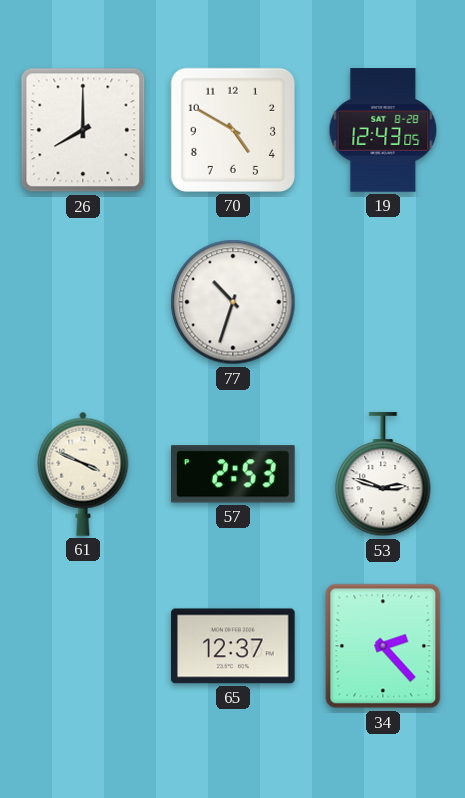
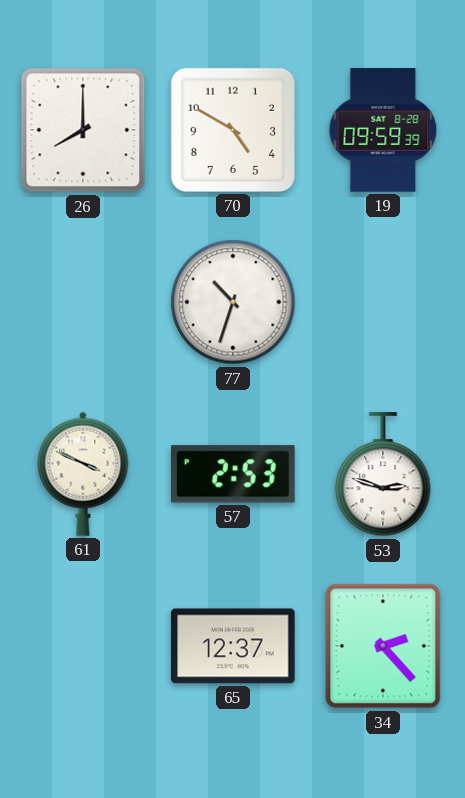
19: 12:43 -> 09:59 (383, 130)
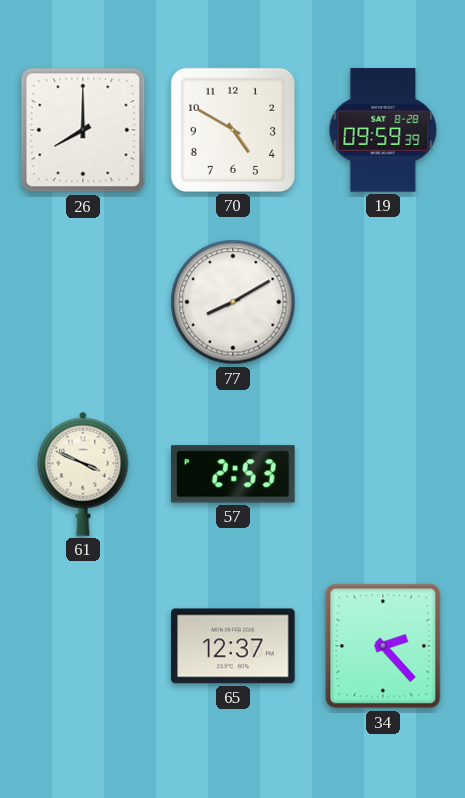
77: 10:33 -> 8:10 (233, 302)
53: 2:48 -> none (383, 475)
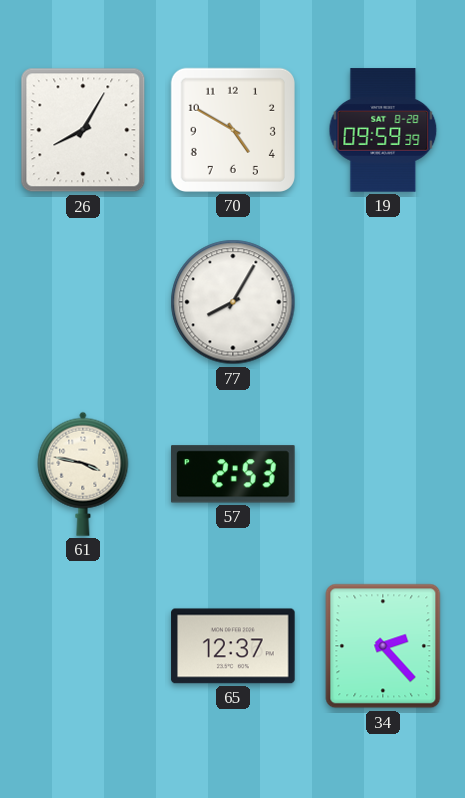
26: 8:00 -> 8:05 (83, 130)
77: 8:10 -> 8:05 (233, 302)
61: 3:49 -> 3:47 (83, 474)
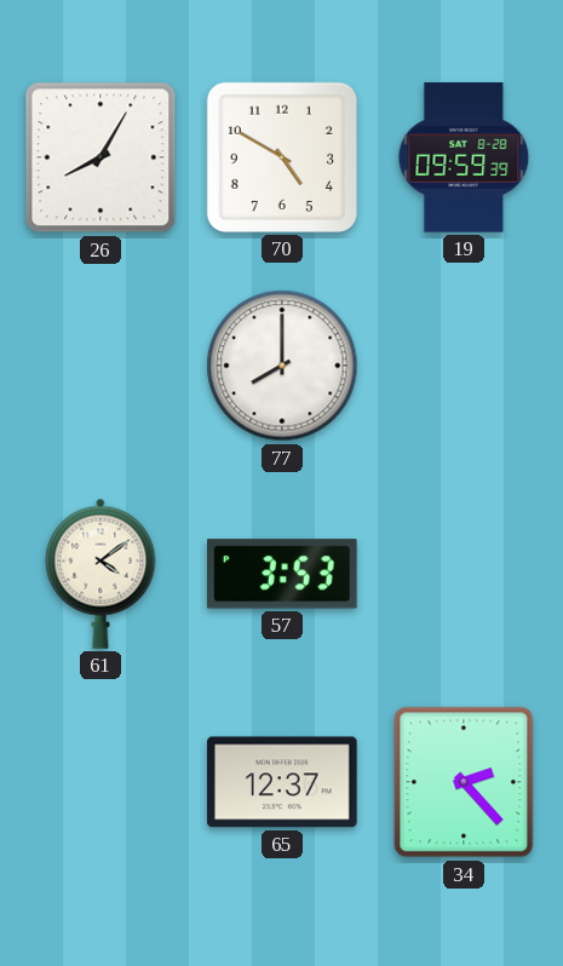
77: 8:05 -> 8:00 (282, 366)
61: 3:47 -> 4:09 (100, 574)
57: 2:53 -> 3:53 (283, 574)
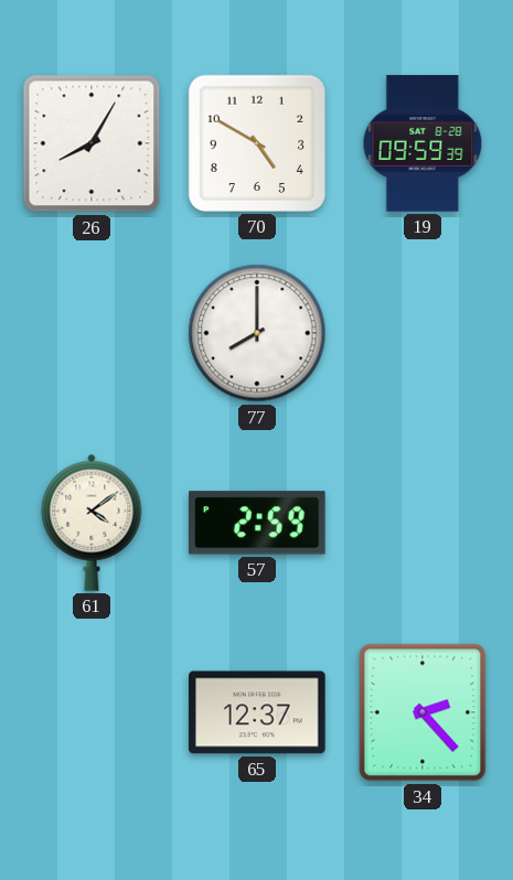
57: 3:53 -> 2:59 (258, 523)
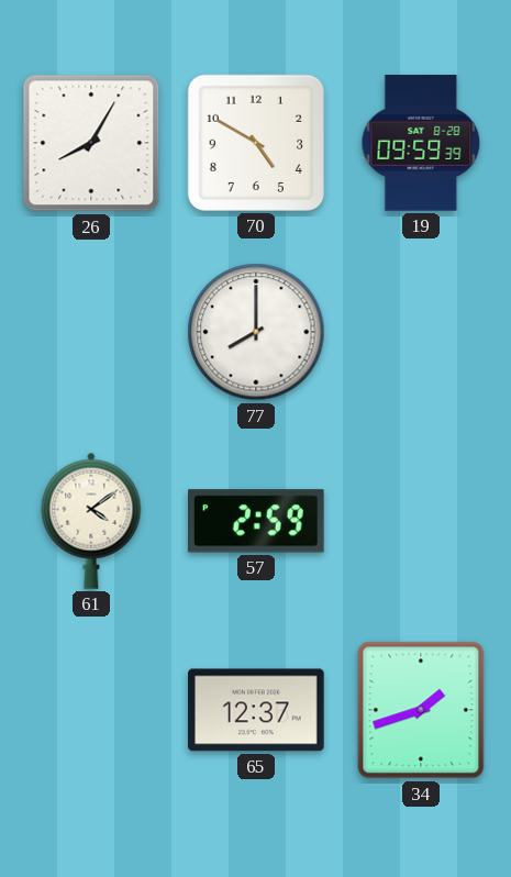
34: 2:23 -> 1:42 (421, 710)
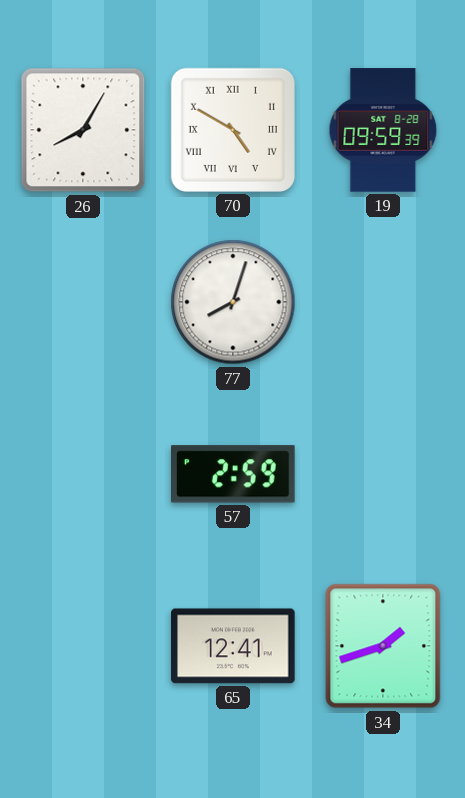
70 numerals: Arabic -> Roman (233, 130)
77: 8:00 -> 8:03 (233, 302)
61: 4:09 -> none (91, 521)
65: 12:37 -> 12:41 (233, 646)
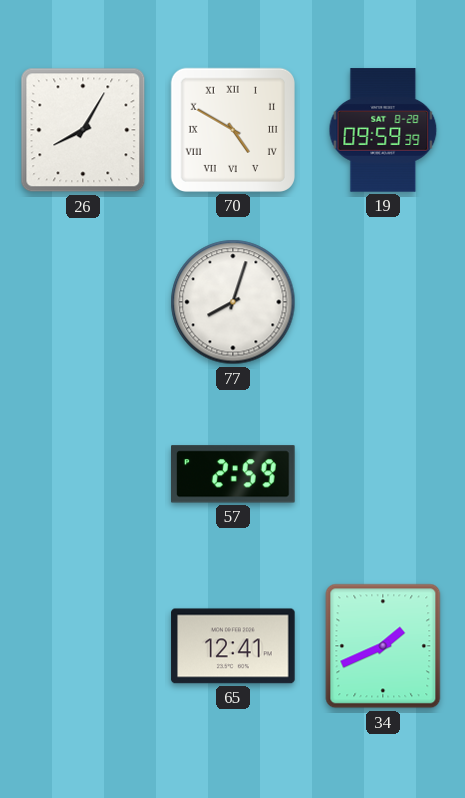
34: 1:42 -> 1:41 (383, 646)
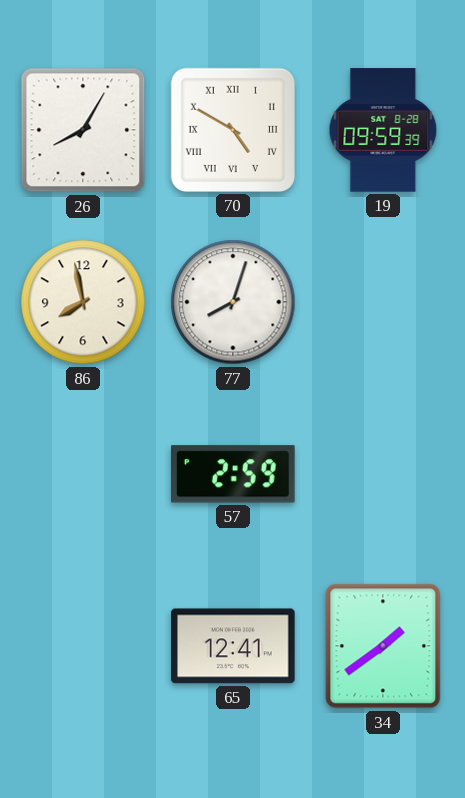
86: none -> 7:58 (83, 302)
34: 1:41 -> 1:39 (383, 646)
